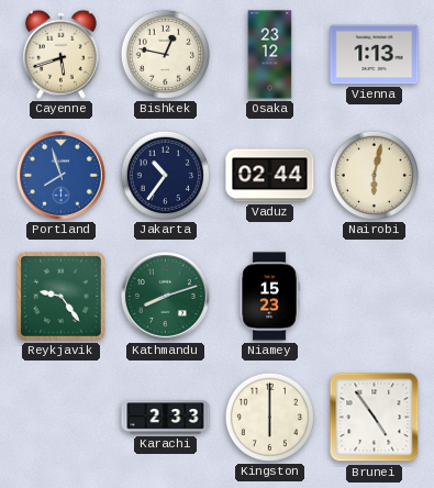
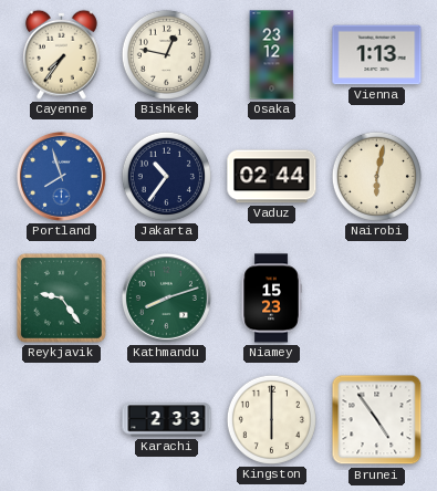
Cayenne: 5:42 -> 7:36 (61, 54)
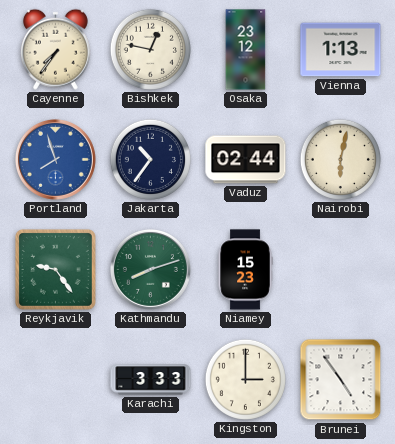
Karachi: 2:33 -> 3:33 (151, 380)
Kingston: 6:00 -> 3:00 (245, 379)
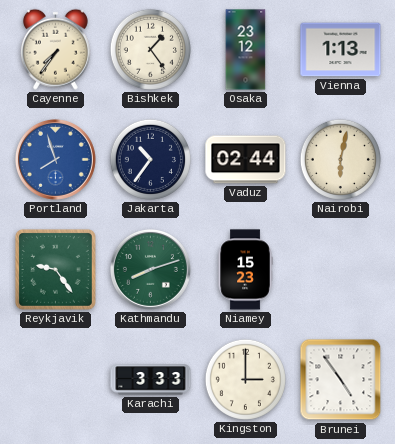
Bishkek: 12:47 -> 1:24 (150, 49)
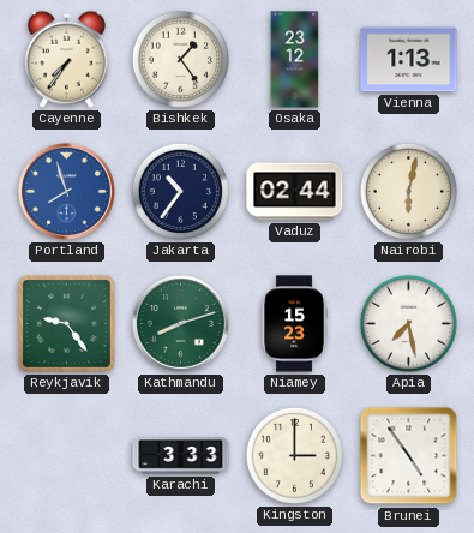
Apia: none -> 7:28 (408, 323)
